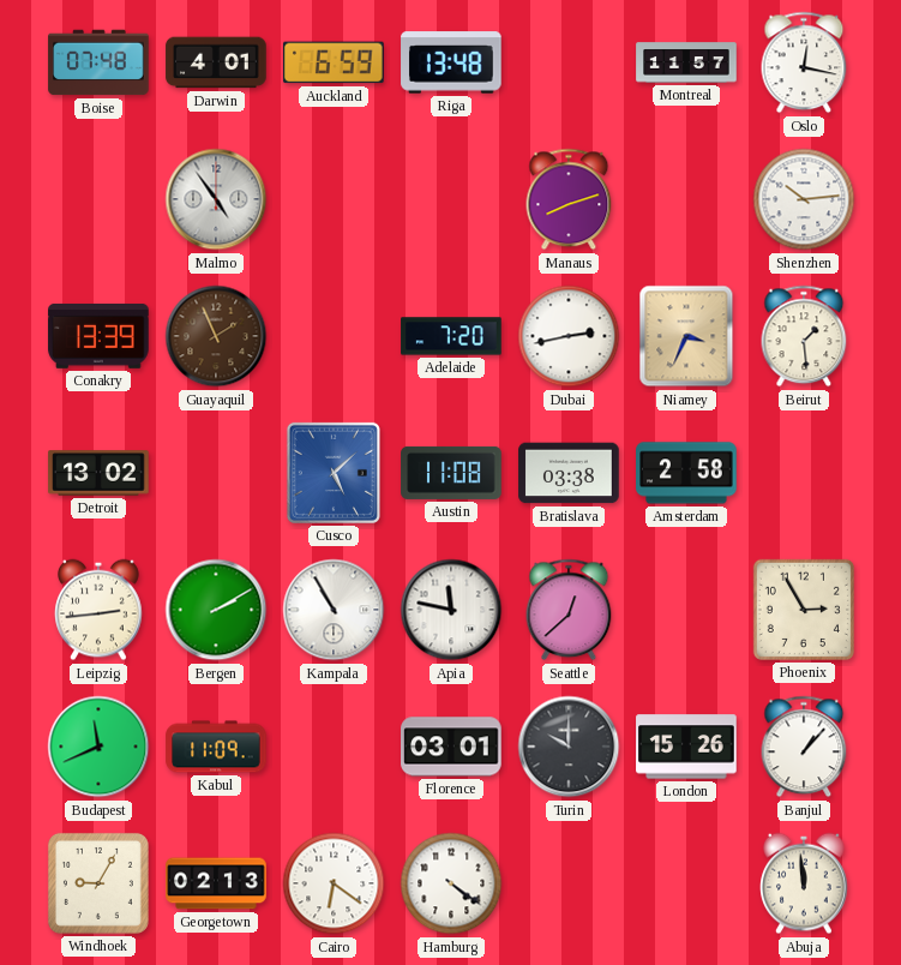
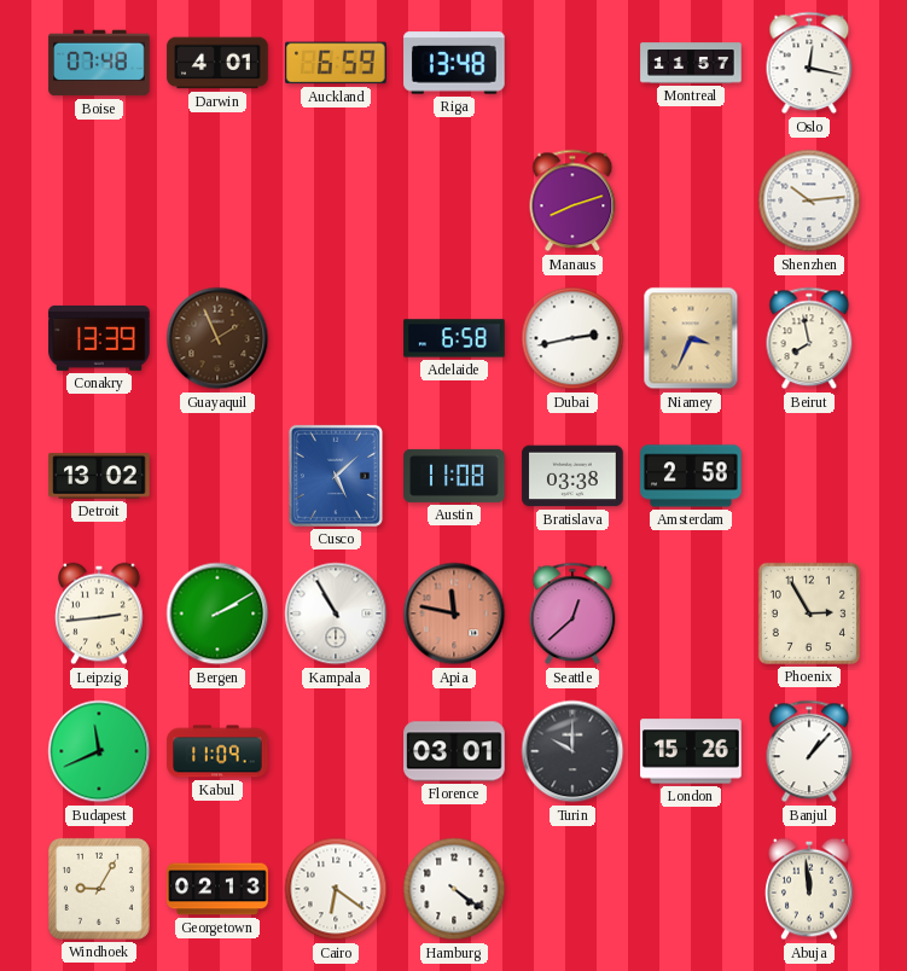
Malmo: 4:54 -> none (216, 199)
Adelaide: 7:20 -> 6:58 (454, 338)
Beirut: 1:29 -> 7:58 (809, 338)
Apia dial: white -> salmon (454, 614)
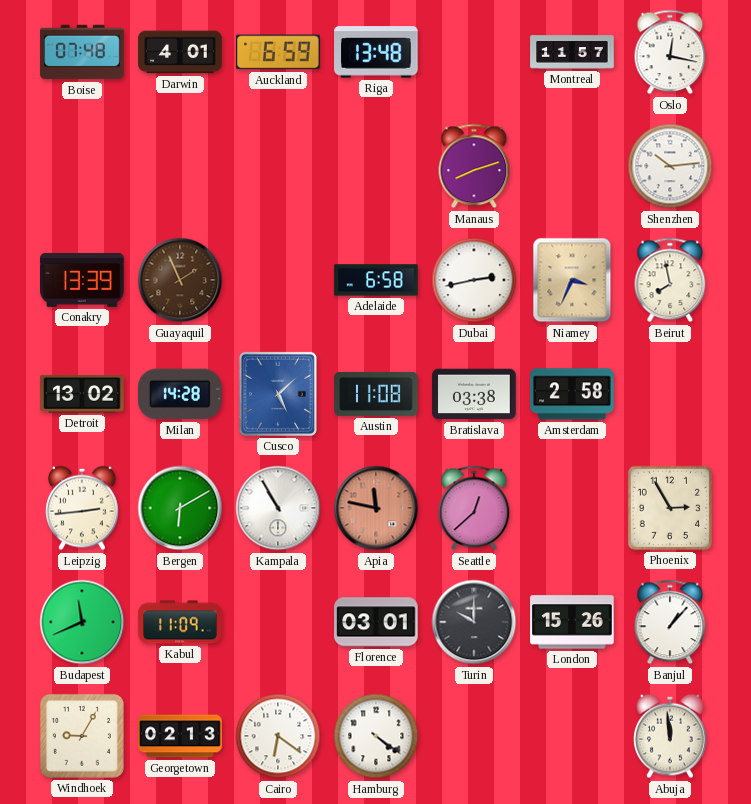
Milan: none -> 14:28 (180, 394)
Bergen: 2:10 -> 6:10 (180, 508)
